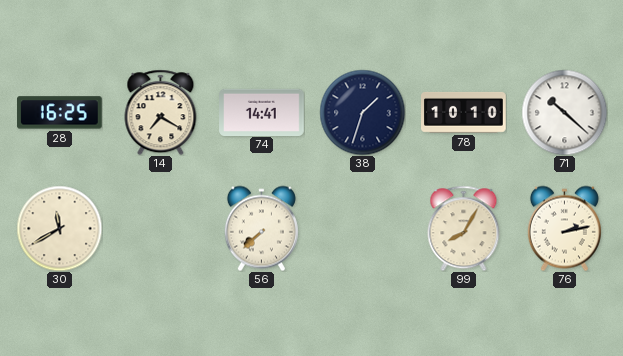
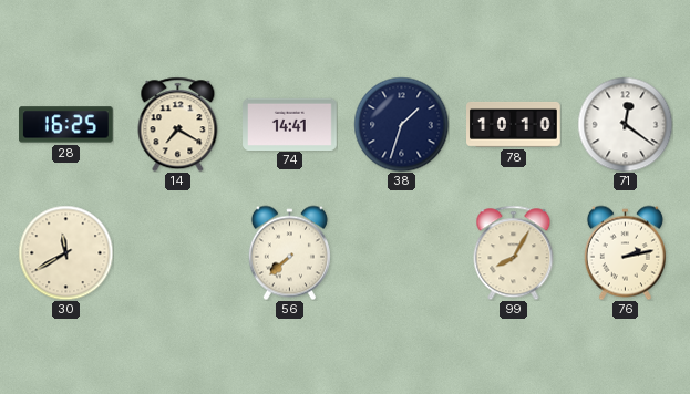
71: 10:22 -> 12:21 (625, 124)
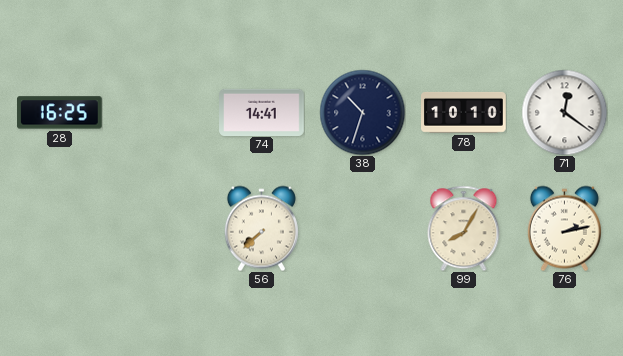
14: 7:20 -> none (178, 124)
38: 1:33 -> 10:33 (362, 112)
30: 11:40 -> none (65, 252)
